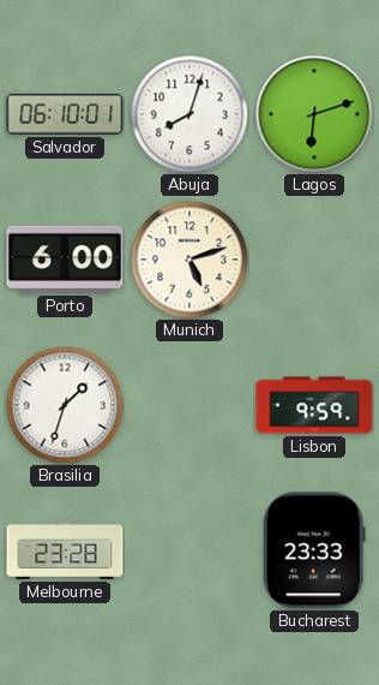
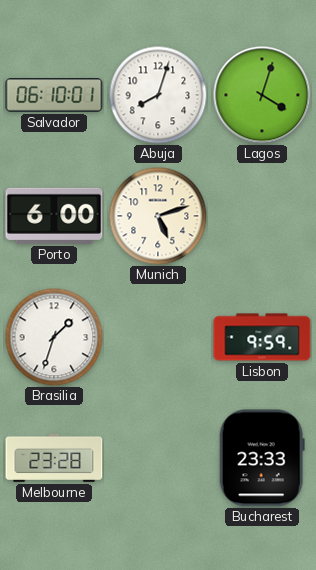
Lagos: 6:12 -> 4:03 (262, 95)
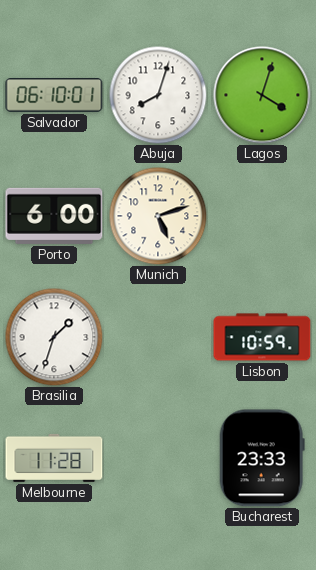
Lisbon: 9:59 -> 10:59 (262, 337)
Melbourne: 23:28 -> 11:28 (54, 458)
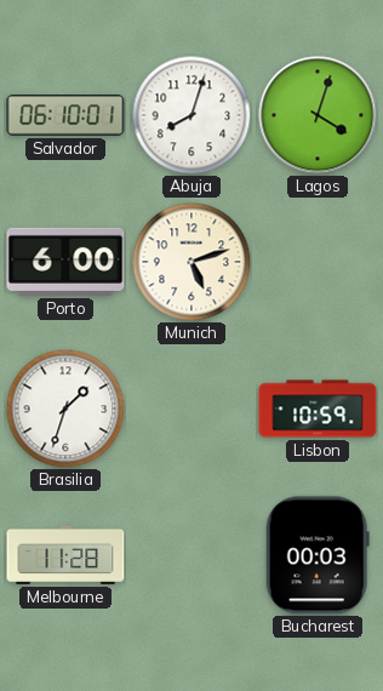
Bucharest: 23:33 -> 00:03 (318, 555)
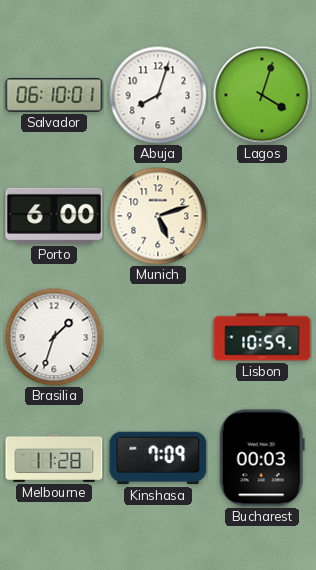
Kinshasa: none -> 7:09 (158, 458)
